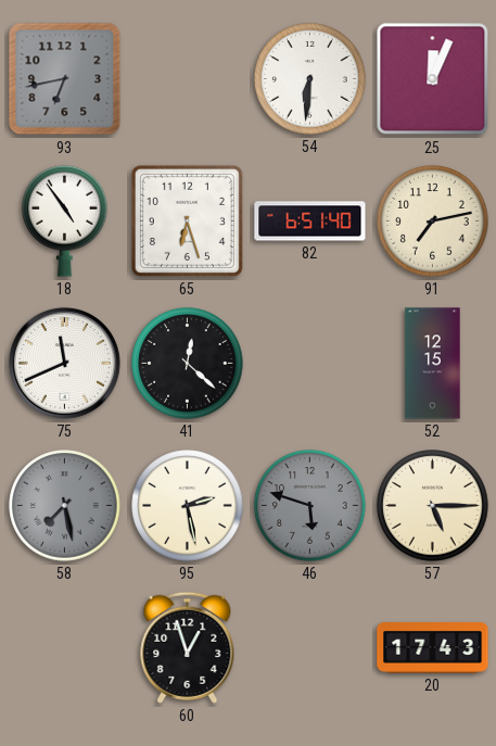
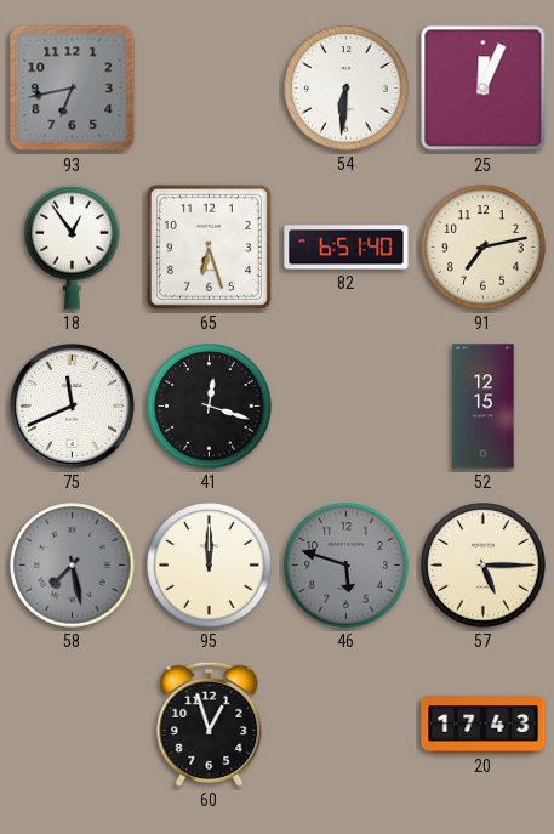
18: 4:54 -> 12:54 (73, 246)
41: 12:22 -> 12:18 (210, 407)
95: 2:28 -> 12:00 (210, 566)
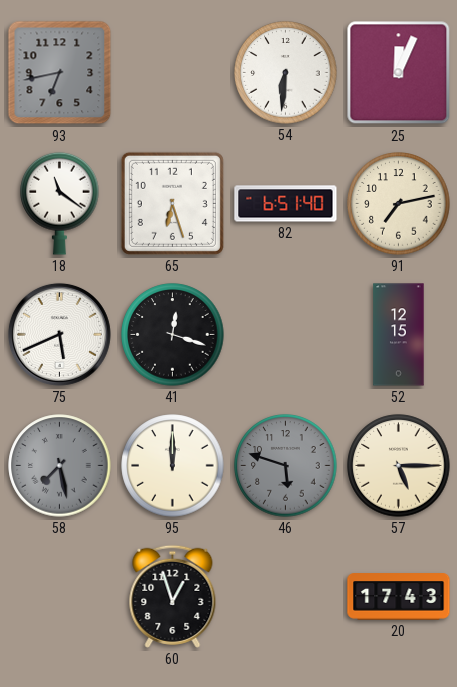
18: 12:54 -> 11:21 (60, 203)
75: 11:41 -> 5:41 (59, 334)
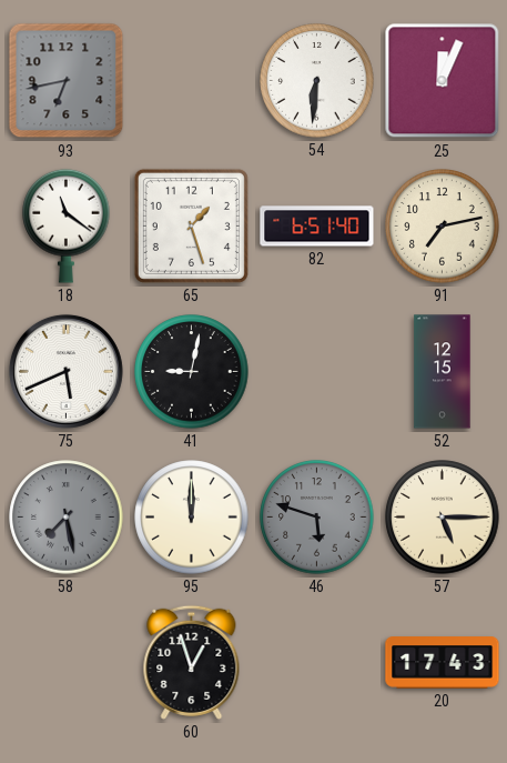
65: 6:27 -> 1:27 (191, 225)
41: 12:18 -> 9:02 (192, 372)
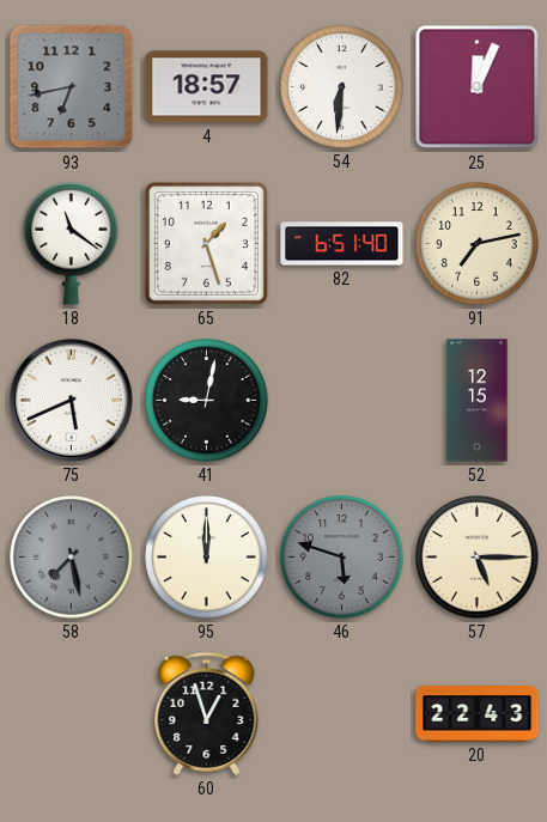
4: none -> 18:57 (207, 87)
20: 17:43 -> 22:43 (478, 714)
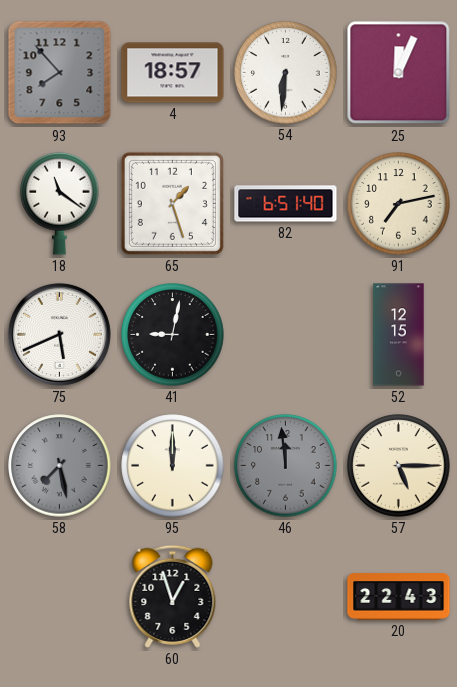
93: 6:43 -> 7:53 (60, 73)
46: 5:48 -> 11:59 (286, 466)
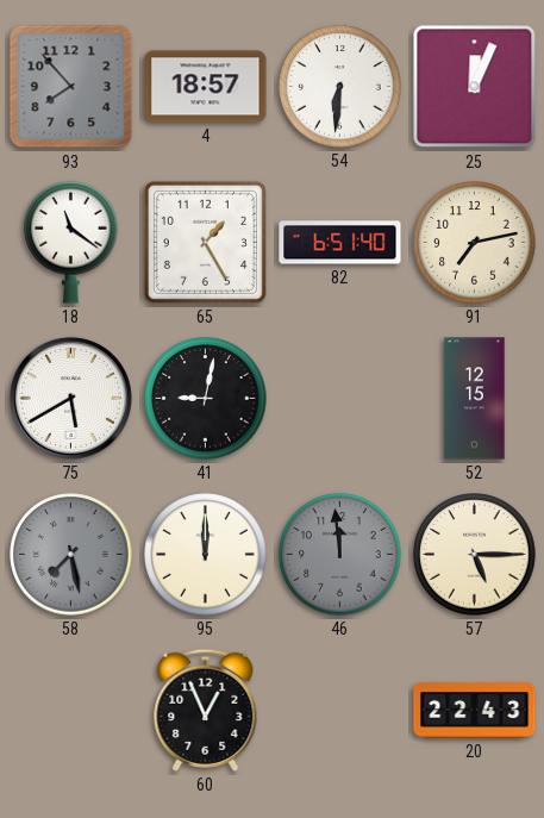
65: 1:27 -> 1:25 (205, 242)
75: 5:41 -> 5:40 (70, 398)
60: 12:57 -> 12:56 (206, 710)
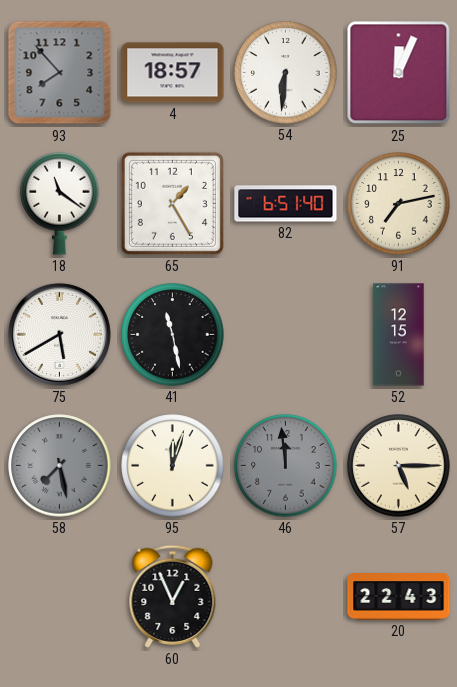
41: 9:02 -> 11:28 (173, 335)
95: 12:00 -> 12:03 (173, 466)
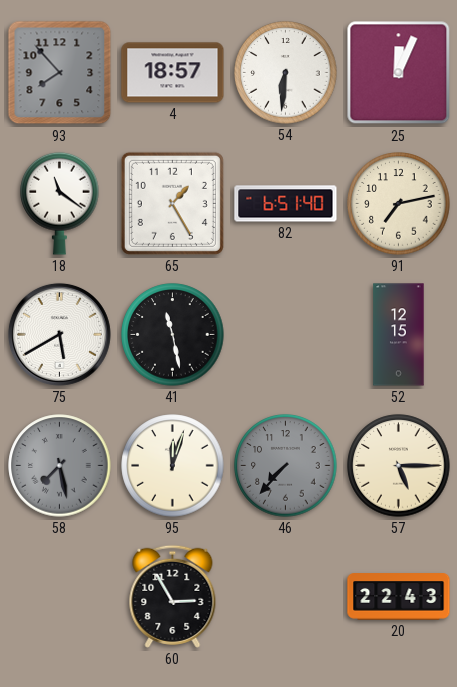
46: 11:59 -> 7:37 (286, 466)
60: 12:56 -> 2:55 (173, 596)
